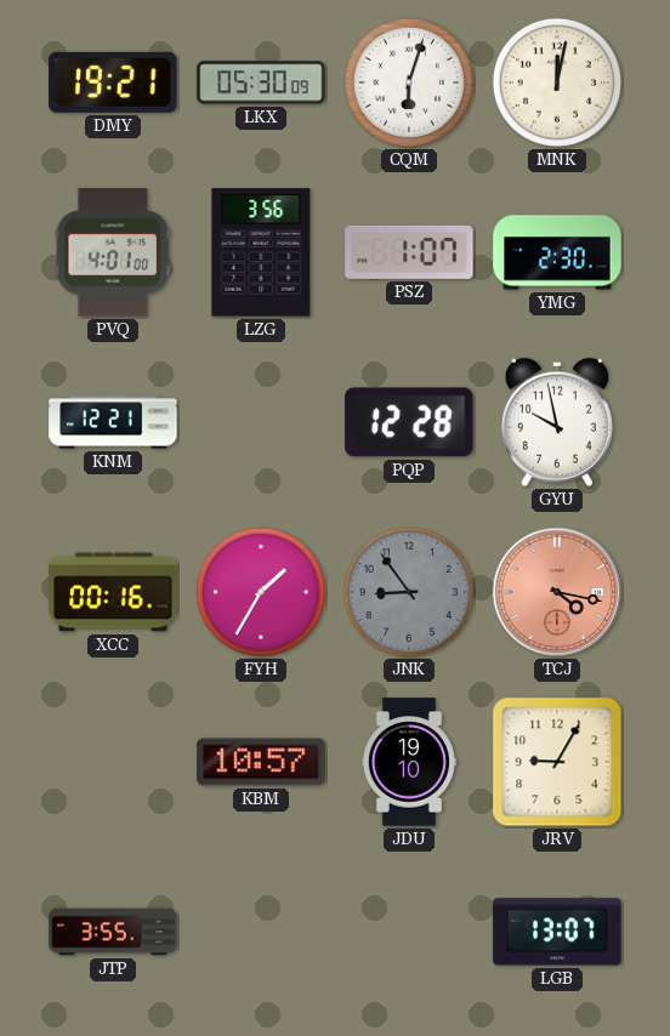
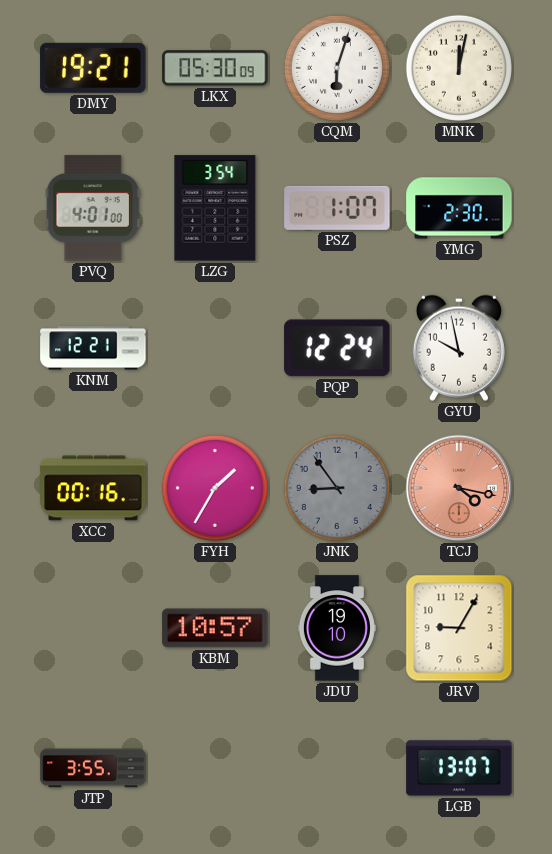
LZG: 3:56 -> 3:54 (215, 208)
PQP: 12:28 -> 12:24 (337, 348)
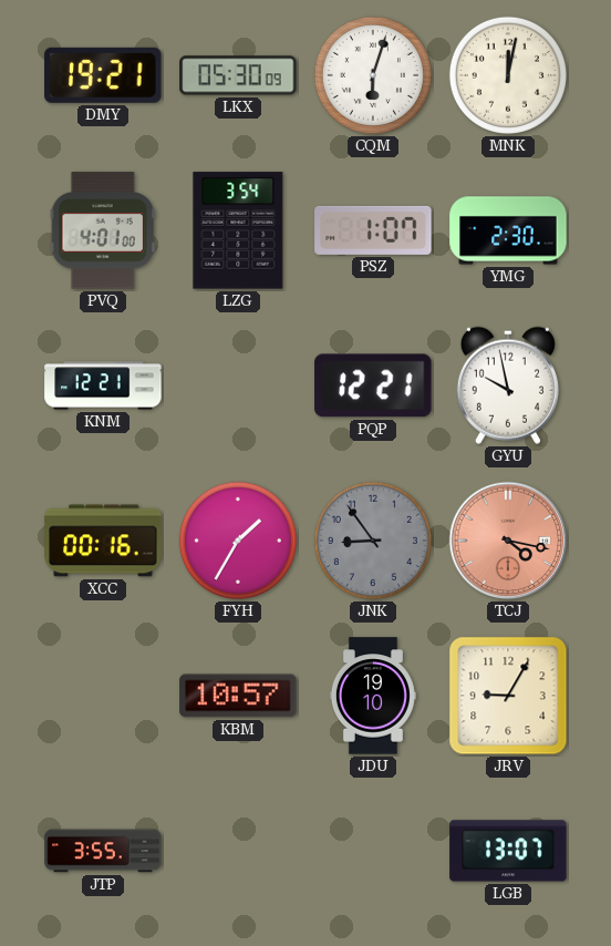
PQP: 12:24 -> 12:21 (373, 385)
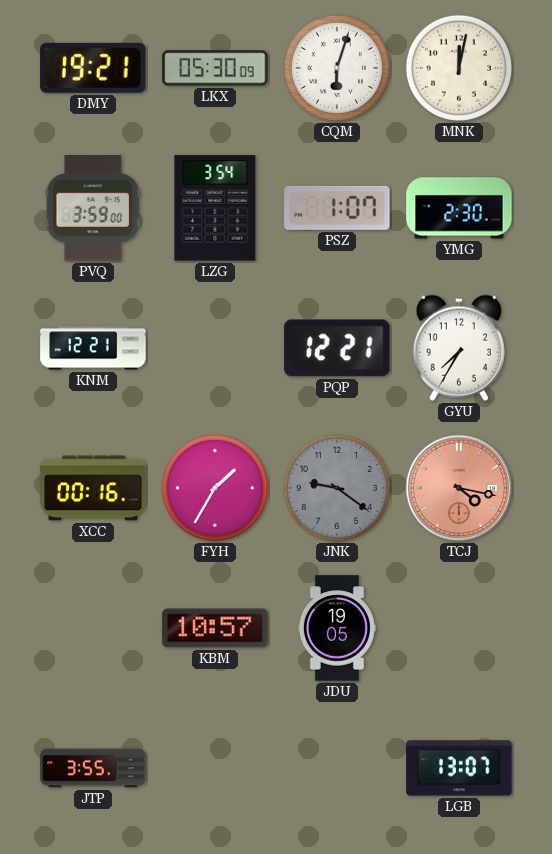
PVQ: 4:01 -> 3:59 (93, 208)
GYU: 9:58 -> 7:35 (459, 348)
JNK: 8:54 -> 9:21 (337, 488)
JDU: 19:10 -> 19:05 (337, 628)
JRV: 9:05 -> none (508, 696)
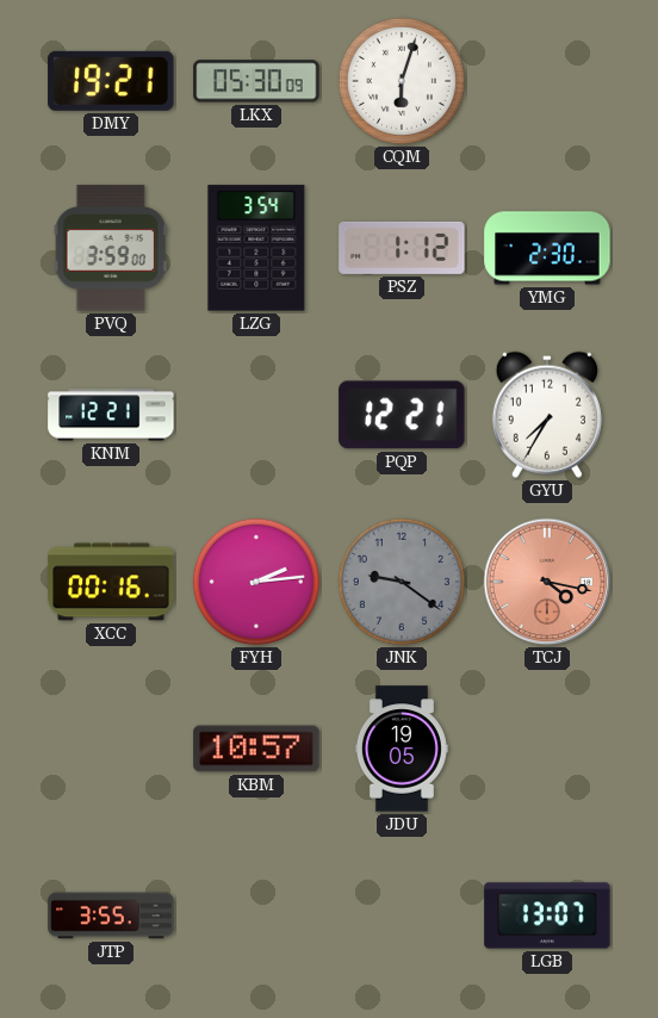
MNK: 12:02 -> none (459, 68)
PSZ: 1:07 -> 1:12 (402, 248)
FYH: 1:35 -> 2:14 (256, 582)
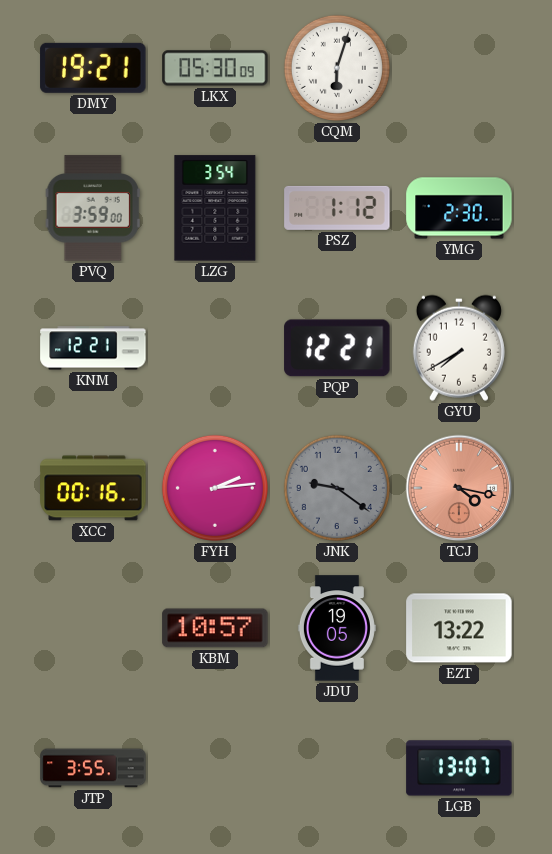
GYU: 7:35 -> 7:40 (459, 348)
EZT: none -> 13:22 (459, 628)
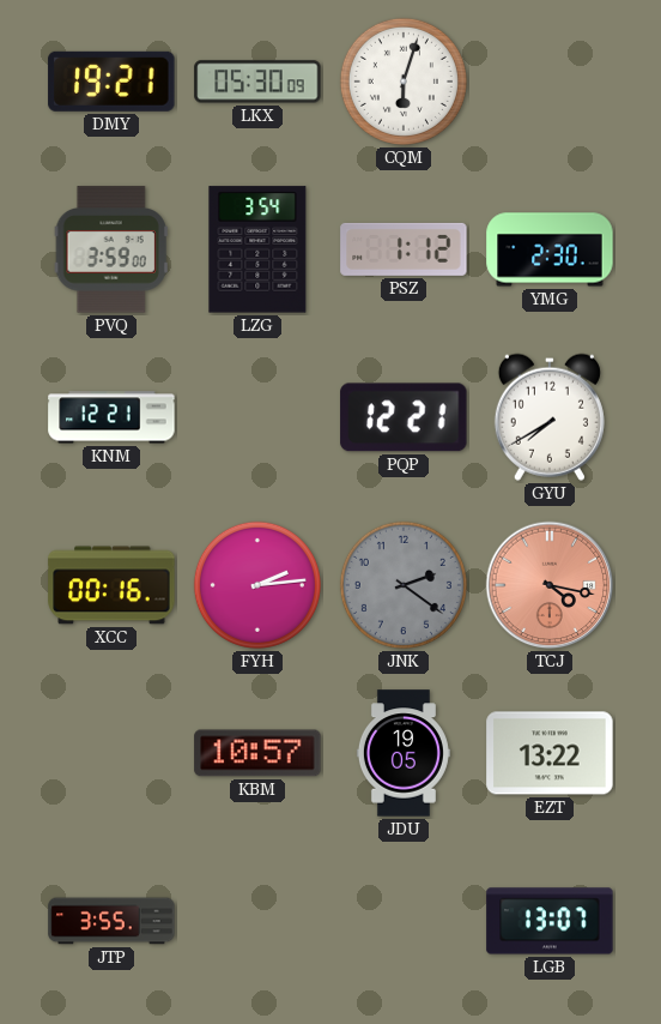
JNK: 9:21 -> 2:21 (404, 585)
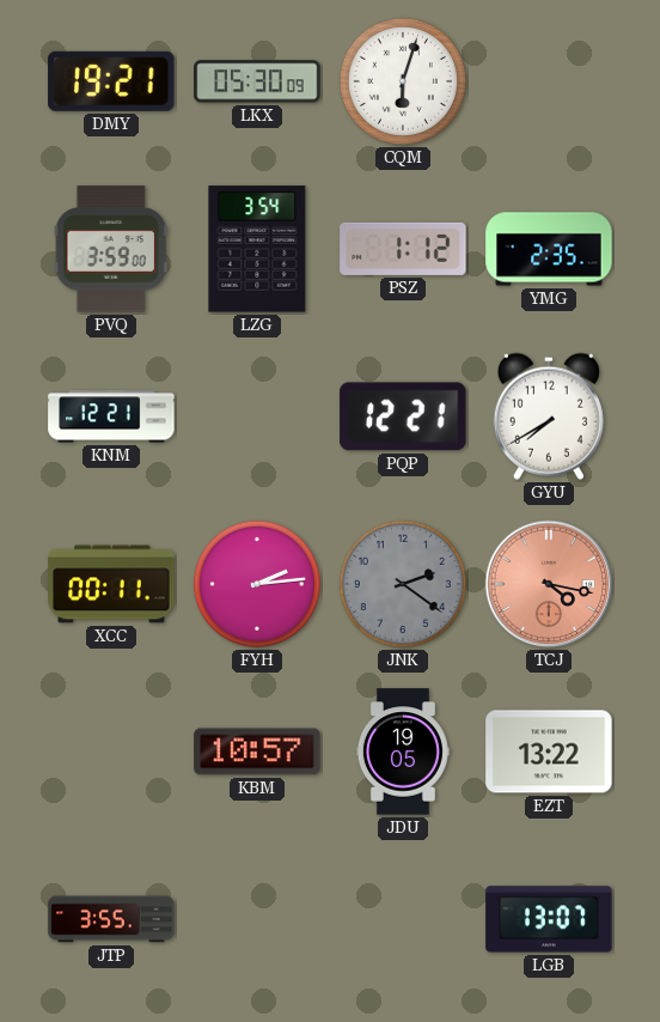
YMG: 2:30 -> 2:35 (549, 249)
XCC: 00:16 -> 00:11 (111, 584)
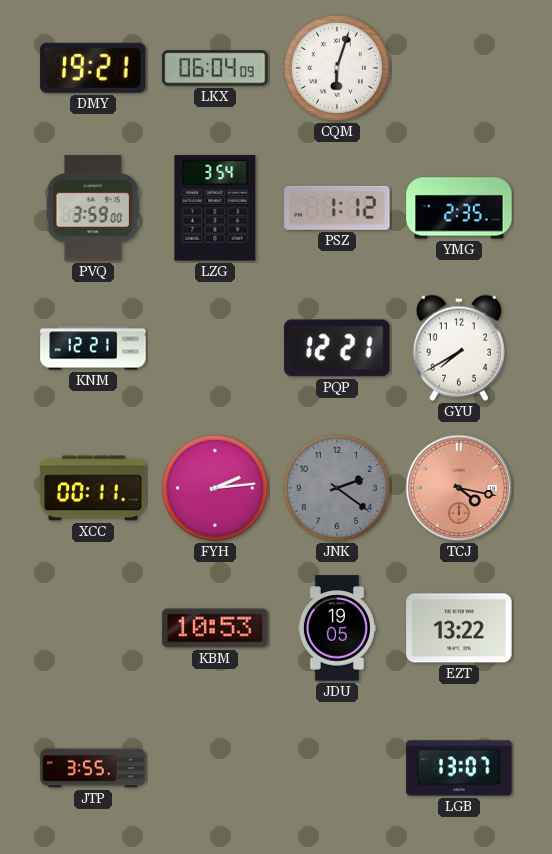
LKX: 05:30 -> 06:04 (215, 68)
KBM: 10:57 -> 10:53 (215, 628)
